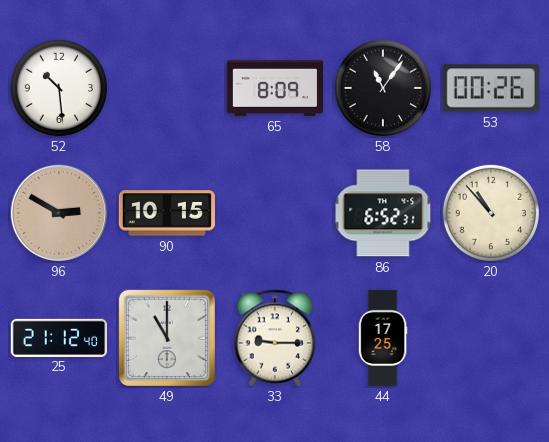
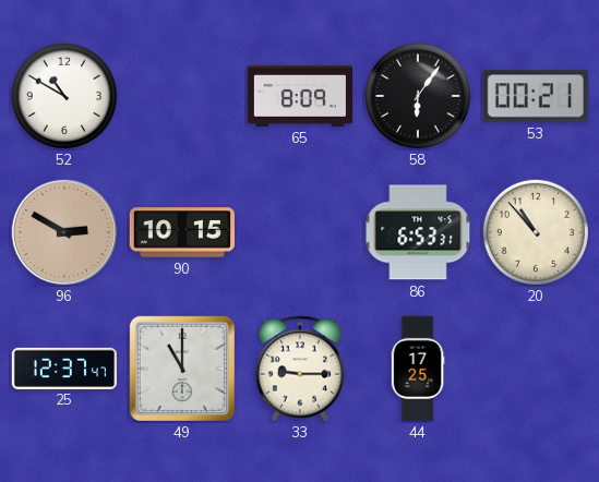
52: 10:29 -> 10:50 (64, 96)
58: 11:06 -> 6:06 (418, 96)
53: 00:26 -> 00:21 (536, 96)
86: 6:52 -> 6:53 (418, 232)
25: 21:12 -> 12:37 (63, 367)
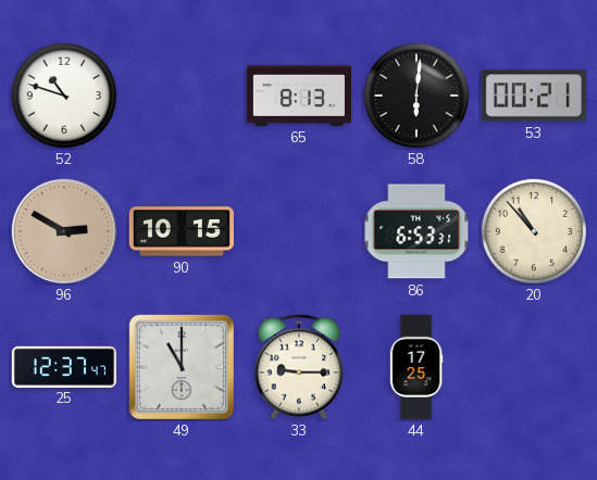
52: 10:50 -> 10:48 (64, 96)
65: 8:09 -> 8:13 (298, 96)
58: 6:06 -> 6:01 (416, 96)
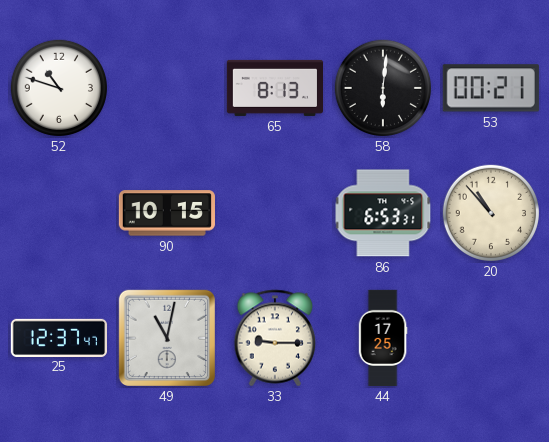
96: 2:50 -> none (64, 231)
49: 11:00 -> 11:02 (167, 338)
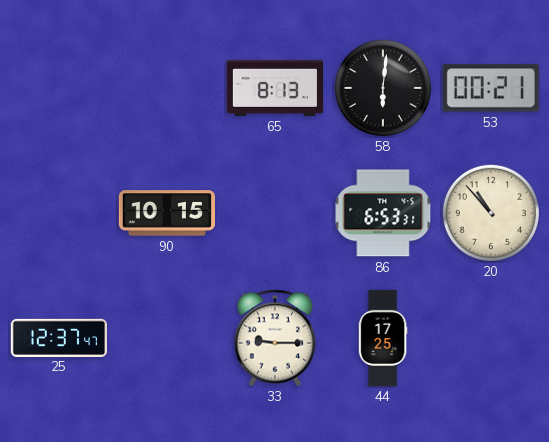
52: 10:48 -> none (59, 88)
49: 11:02 -> none (167, 338)
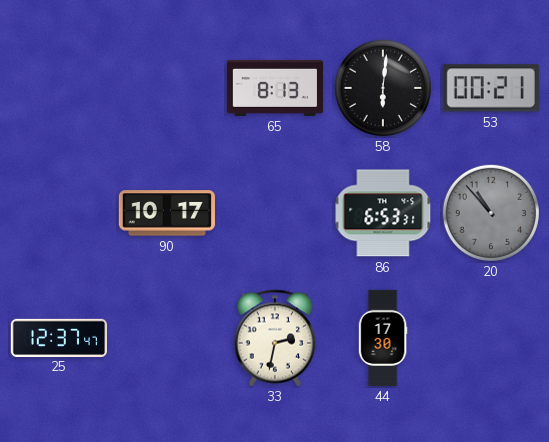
90: 10:15 -> 10:17 (167, 213)
20 dial: cream -> grey (491, 213)
33: 9:15 -> 2:32 (275, 338)
44: 17:25 -> 17:30 (383, 338)
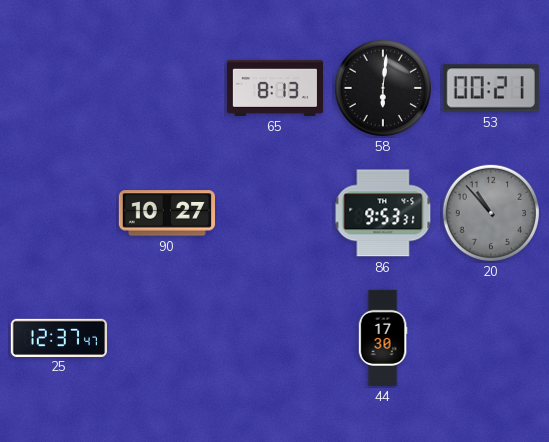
90: 10:17 -> 10:27 (167, 213)
86: 6:53 -> 9:53 (383, 213)
33: 2:32 -> none (275, 338)
